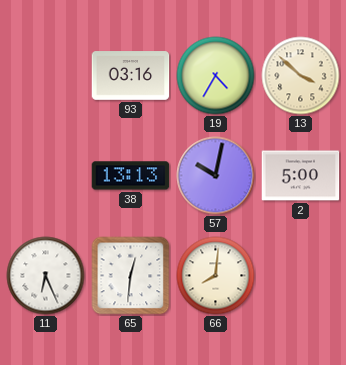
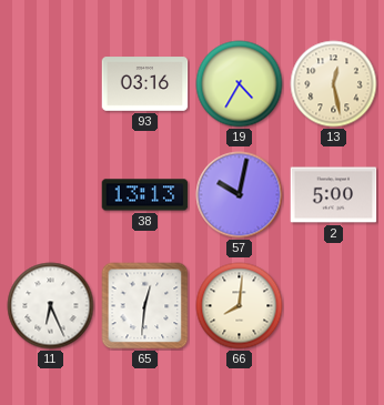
13: 3:52 -> 12:28 (334, 84)
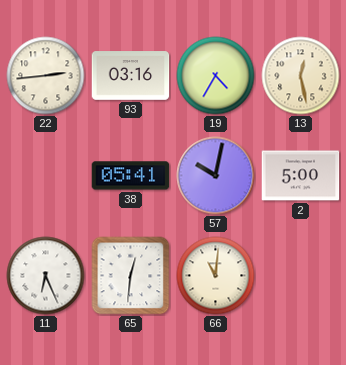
22: none -> 2:44 (46, 76)
38: 13:13 -> 05:41 (131, 176)
66: 8:01 -> 11:01 (216, 276)
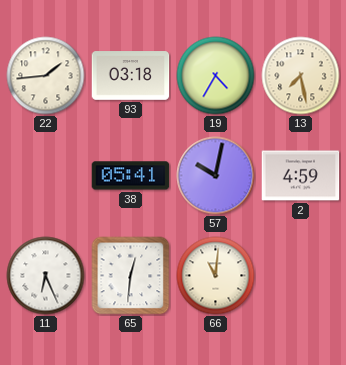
22: 2:44 -> 1:44 (46, 76)
93: 03:16 -> 03:18 (131, 76)
13: 12:28 -> 7:28 (301, 76)
2: 5:00 -> 4:59 (301, 176)
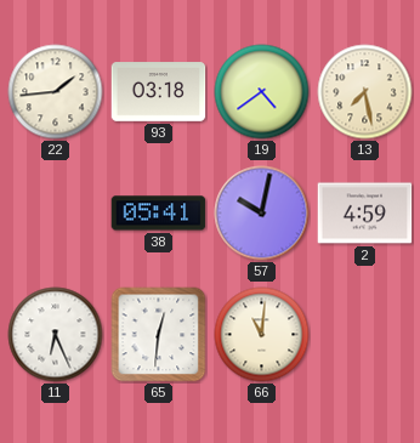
19: 4:35 -> 4:39 (262, 92)
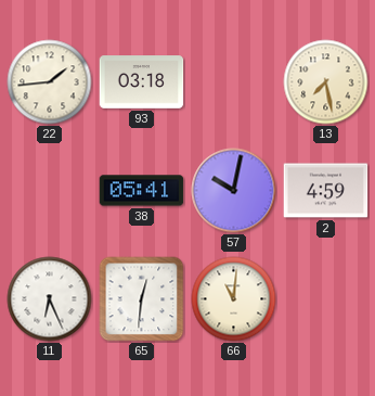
19: 4:39 -> none (262, 92)
